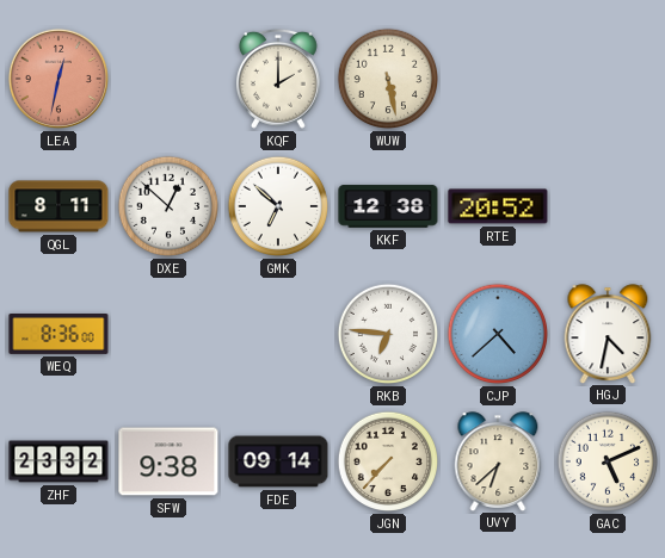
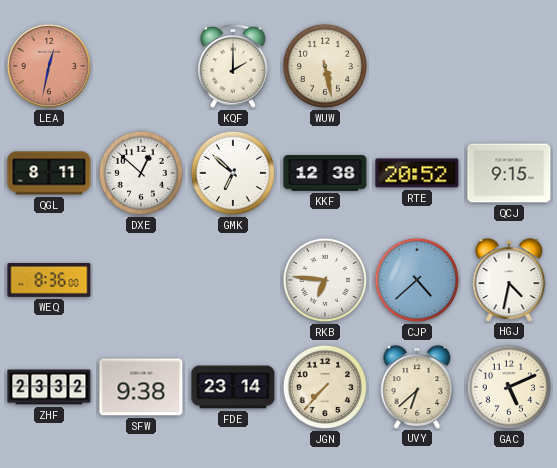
QCJ: none -> 9:15 (509, 173)
FDE: 09:14 -> 23:14 (233, 387)
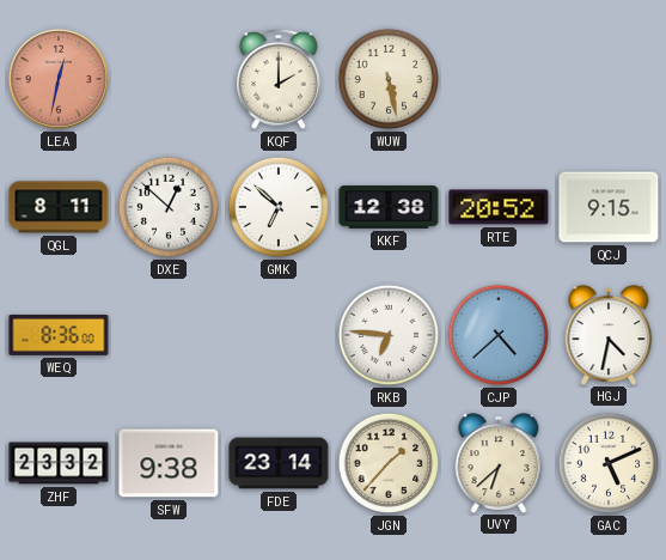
JGN: 7:37 -> 1:37 (389, 463)
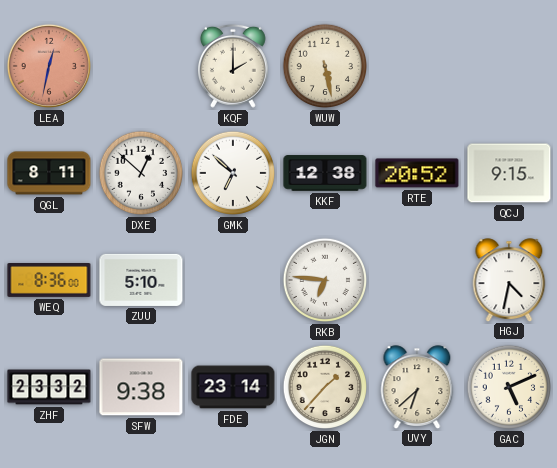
ZUU: none -> 5:10 (141, 280)
CJP: 4:38 -> none (499, 335)
